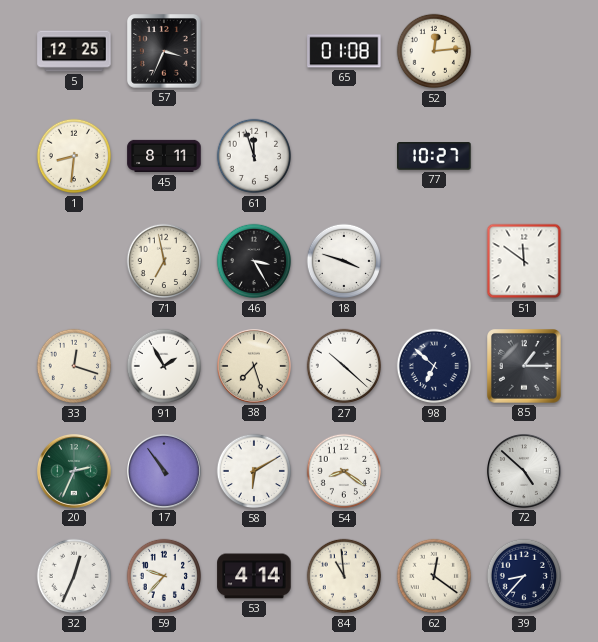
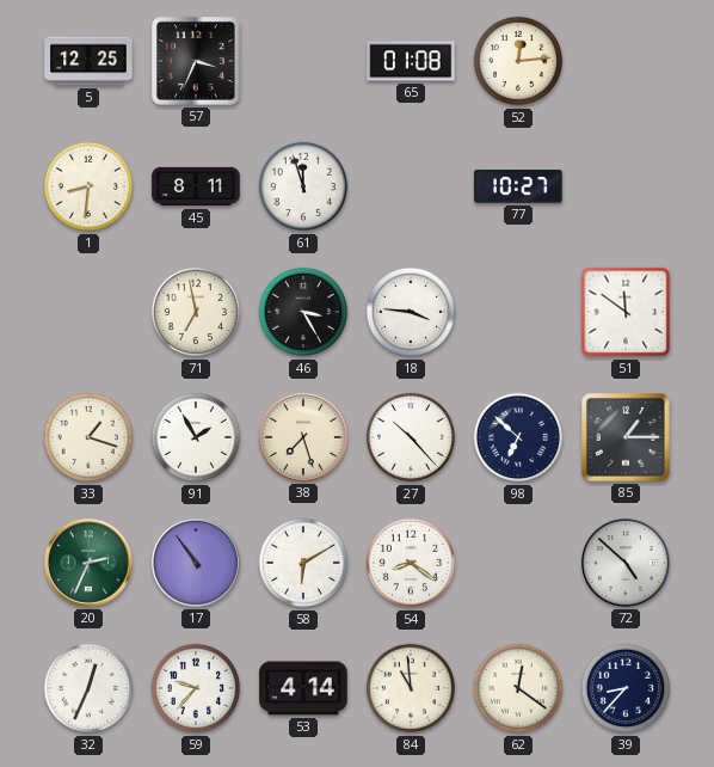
18: 3:48 -> 3:46 (411, 312)
33: 12:18 -> 1:18 (88, 437)
27: 10:22 -> 10:23 (411, 437)
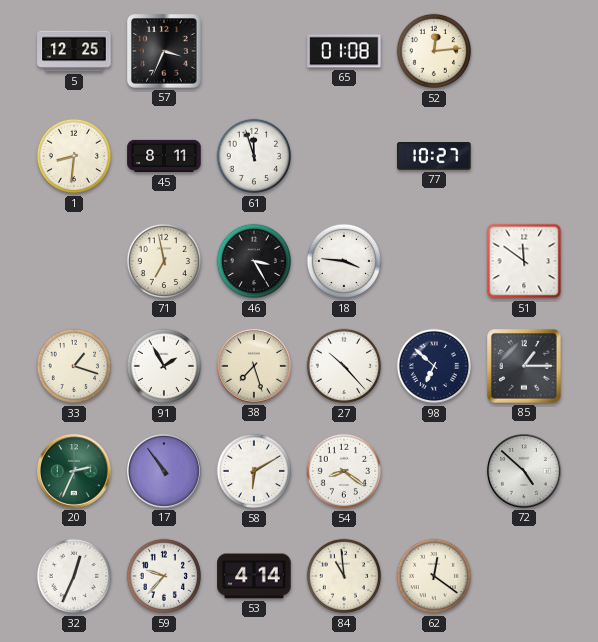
39: 8:37 -> none (626, 688)
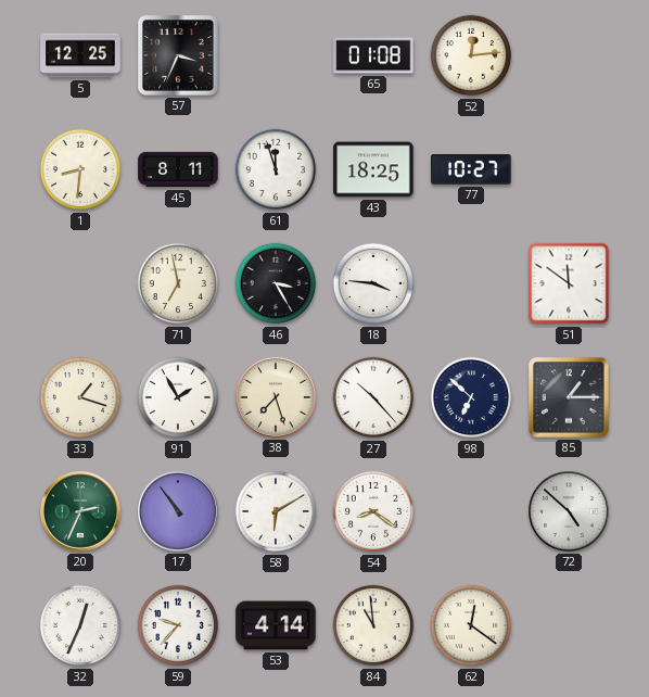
43: none -> 18:25 (373, 169)
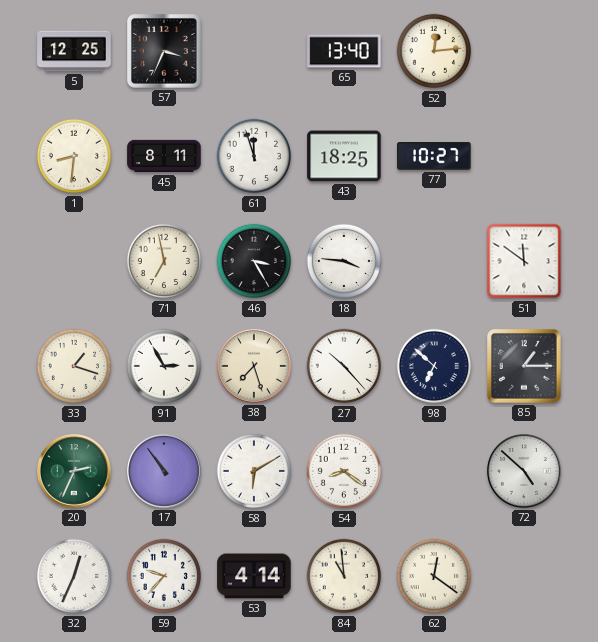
65: 01:08 -> 13:40 (344, 51)
91: 1:55 -> 2:55 (164, 366)
